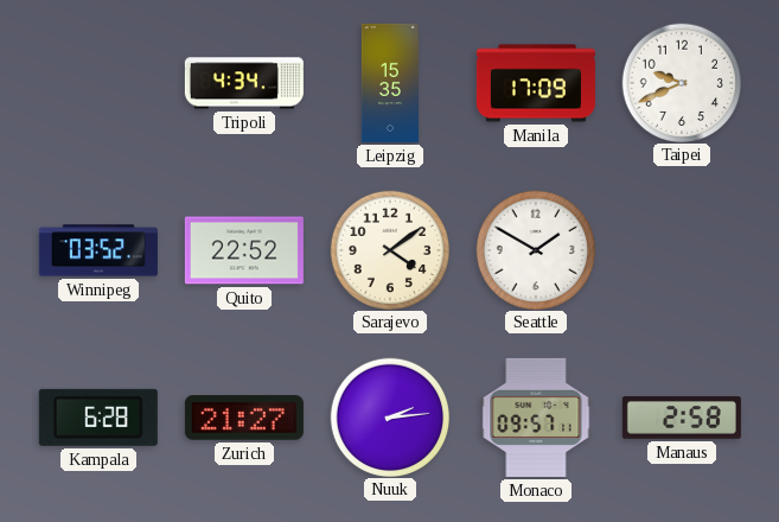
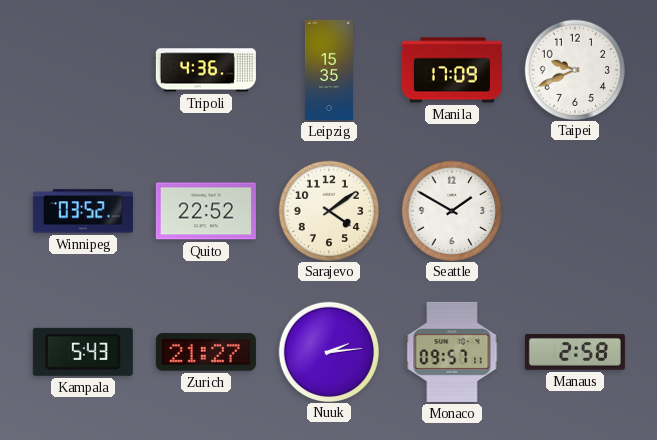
Tripoli: 4:34 -> 4:36 (206, 70)
Kampala: 6:28 -> 5:43 (83, 352)
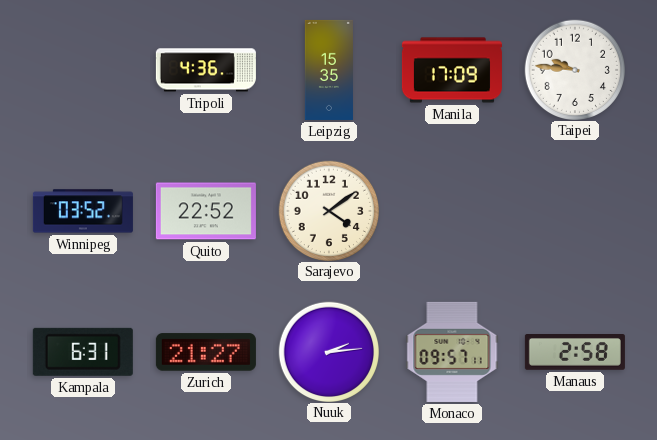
Taipei: 9:41 -> 9:46 (574, 69)
Seattle: 1:50 -> none (451, 210)
Kampala: 5:43 -> 6:31 (83, 352)
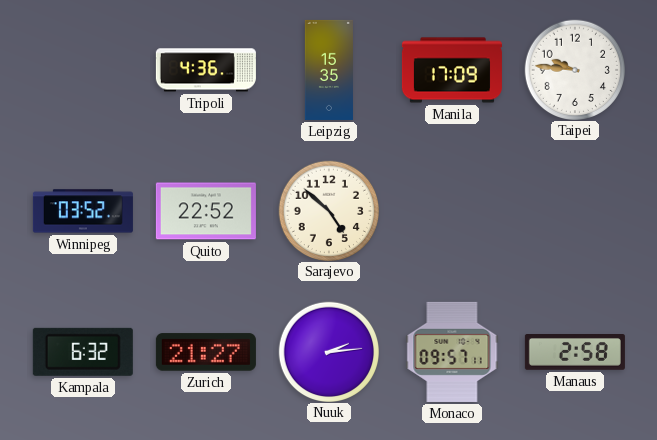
Sarajevo: 4:09 -> 4:52 (328, 210)
Kampala: 6:31 -> 6:32 (83, 352)
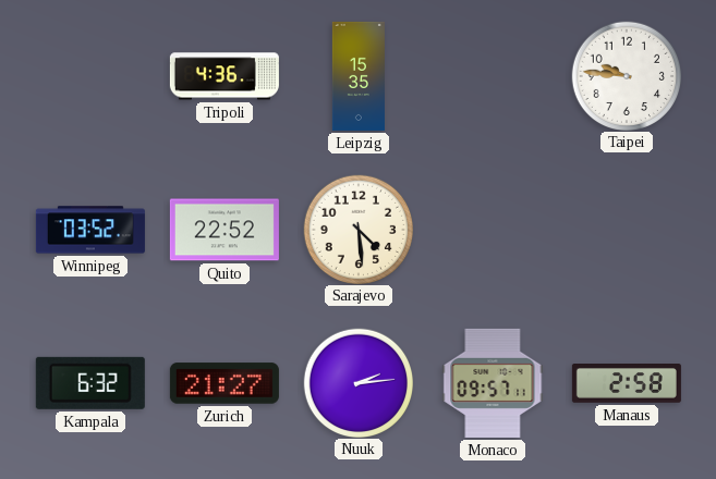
Manila: 17:09 -> none (452, 70)
Sarajevo: 4:52 -> 4:29 (357, 229)
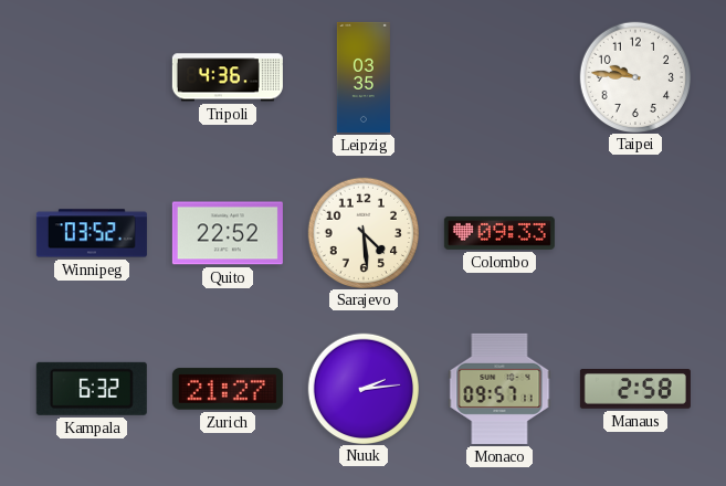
Leipzig: 15:35 -> 03:35 (364, 77)
Colombo: none -> 09:33 (499, 233)
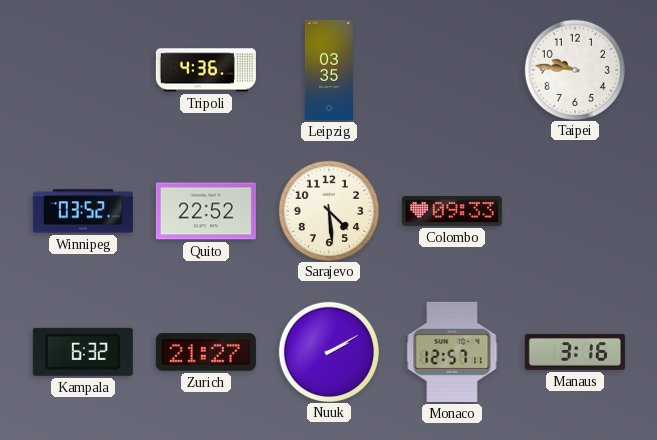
Nuuk: 2:14 -> 2:10 (328, 351)
Monaco: 09:57 -> 12:57 (452, 352)
Manaus: 2:58 -> 3:16 (575, 352)
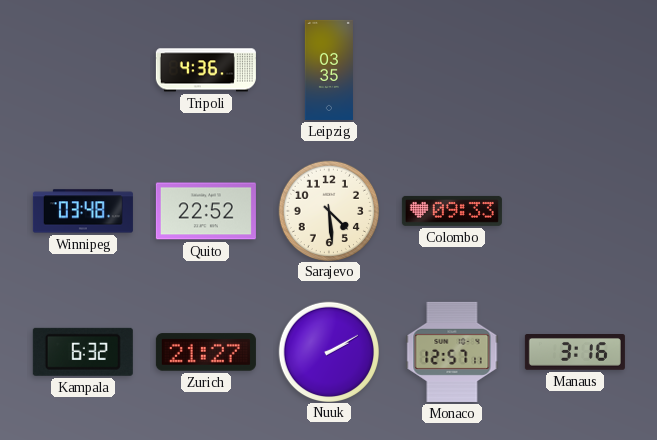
Taipei: 9:46 -> none (574, 69)
Winnipeg: 03:52 -> 03:48 (83, 211)
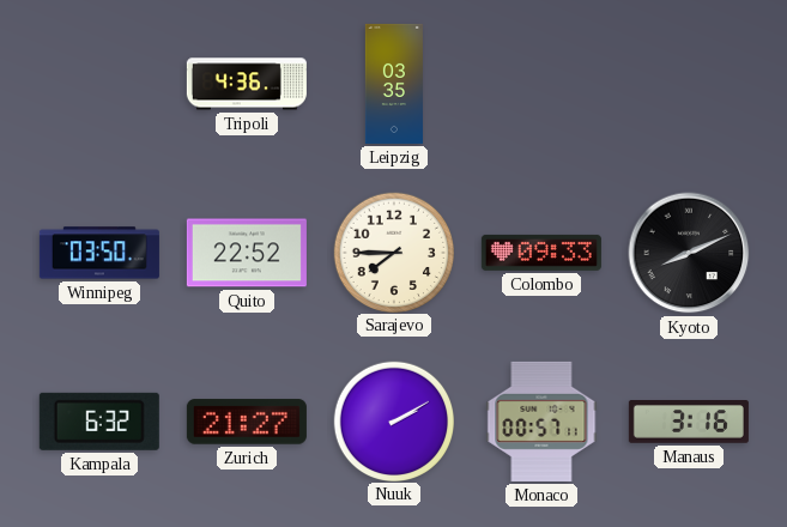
Winnipeg: 03:48 -> 03:50 (99, 253)
Sarajevo: 4:29 -> 7:45 (393, 252)
Kyoto: none -> 8:11 (689, 253)
Monaco: 12:57 -> 00:57 (541, 422)
